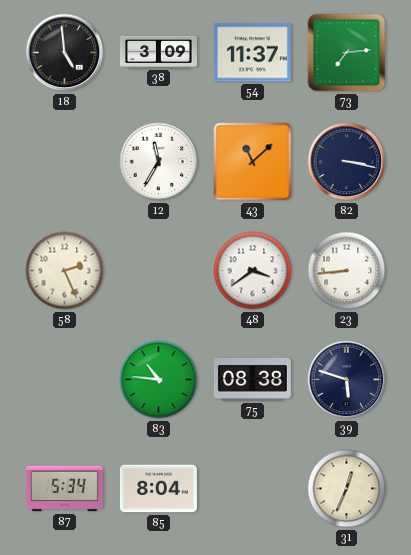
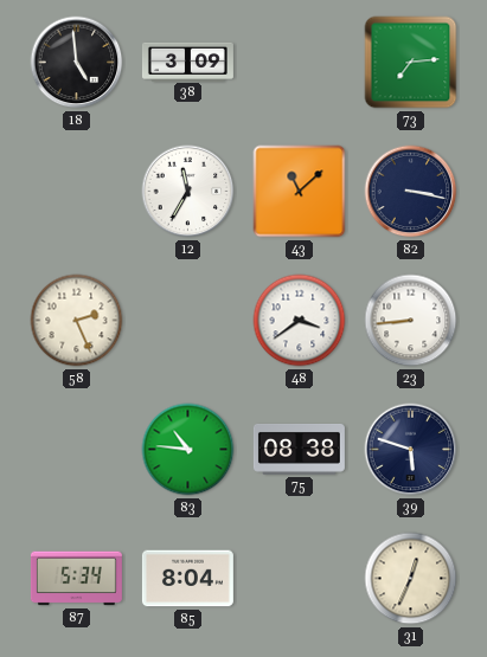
54: 11:37 -> none (252, 53)
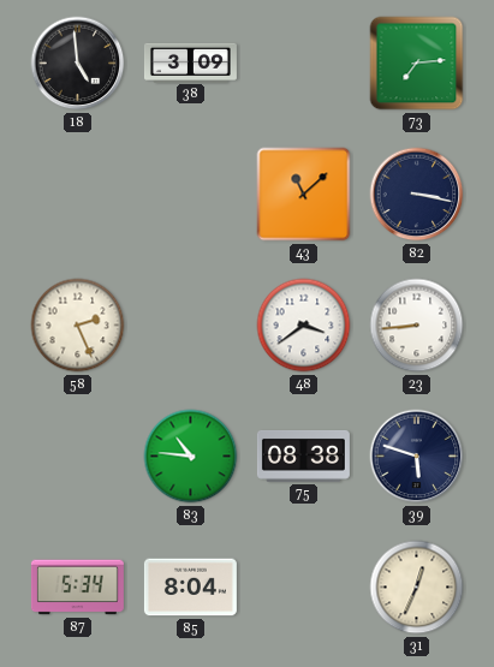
12: 11:35 -> none (188, 192)
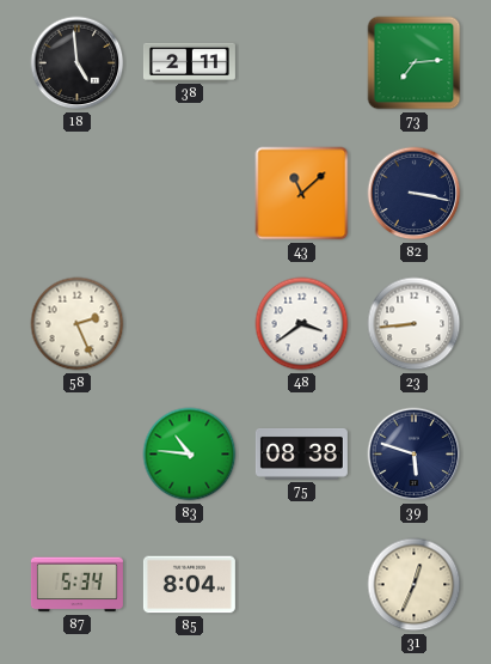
38: 3:09 -> 2:11 (189, 62)
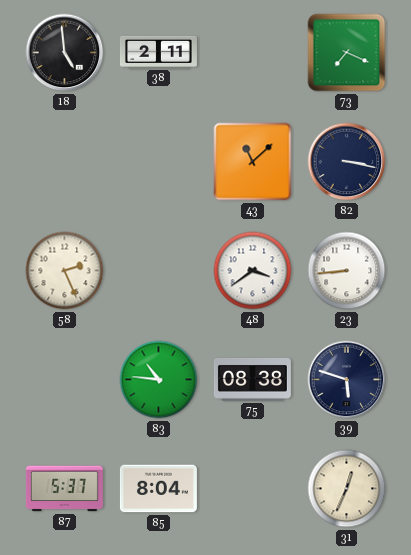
73: 7:14 -> 7:19 (347, 53)
87: 5:34 -> 5:37 (64, 489)
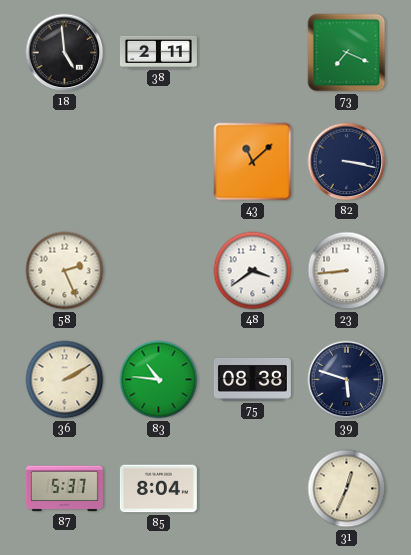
36: none -> 2:10 (65, 380)
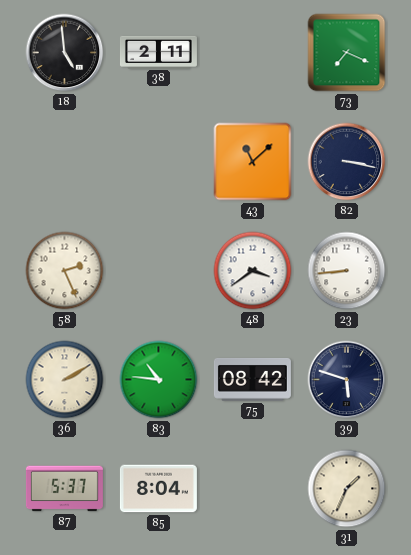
75: 08:38 -> 08:42 (252, 379)
31: 12:34 -> 1:34 (347, 489)
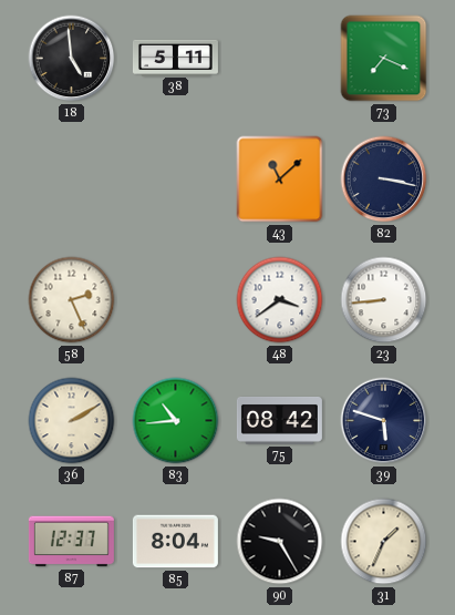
38: 2:11 -> 5:11 (175, 58)
83: 10:46 -> 10:44 (176, 421)
87: 5:37 -> 12:37 (71, 542)
90: none -> 9:25 (280, 542)
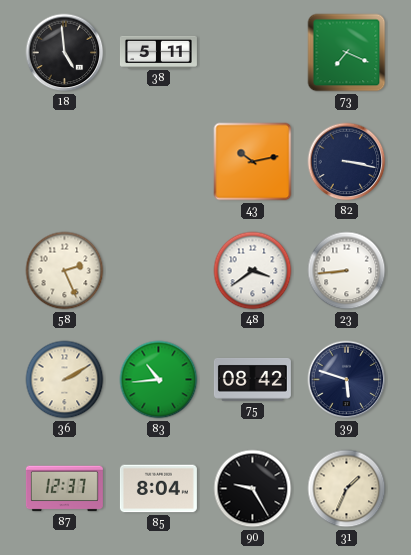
43: 11:08 -> 10:13 (253, 162)
